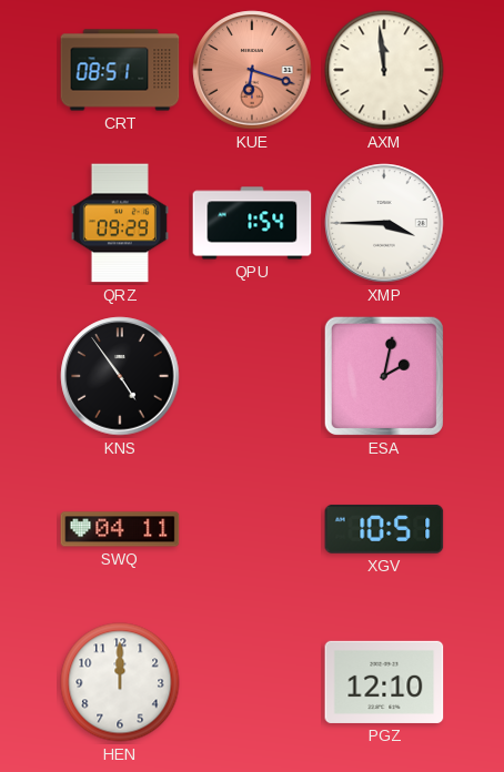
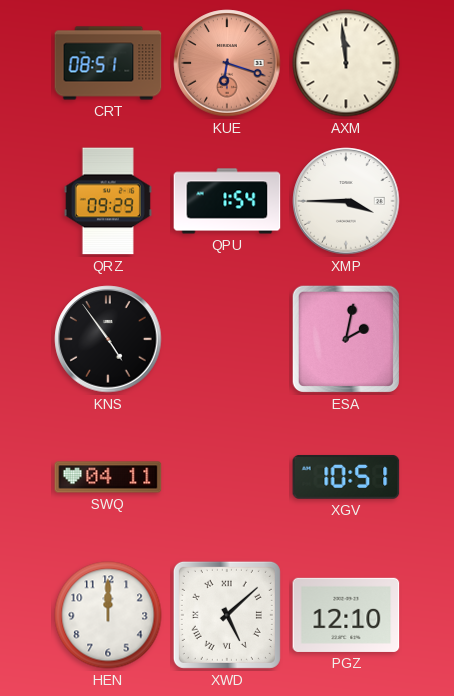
XWD: none -> 5:08 (227, 615)
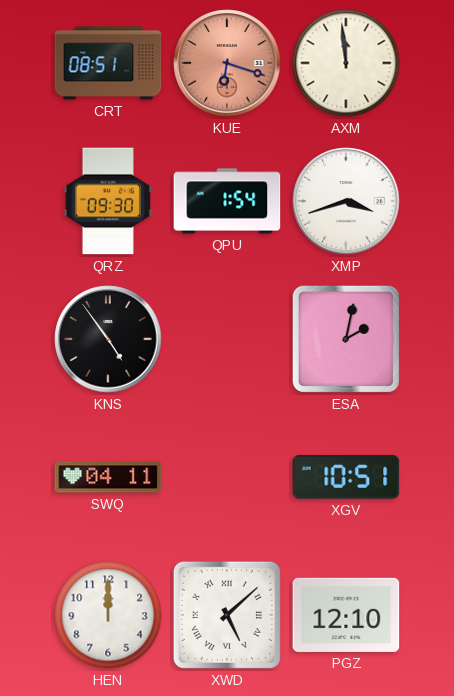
QRZ: 09:29 -> 09:30 (108, 201)
XMP: 3:45 -> 3:42 (346, 201)
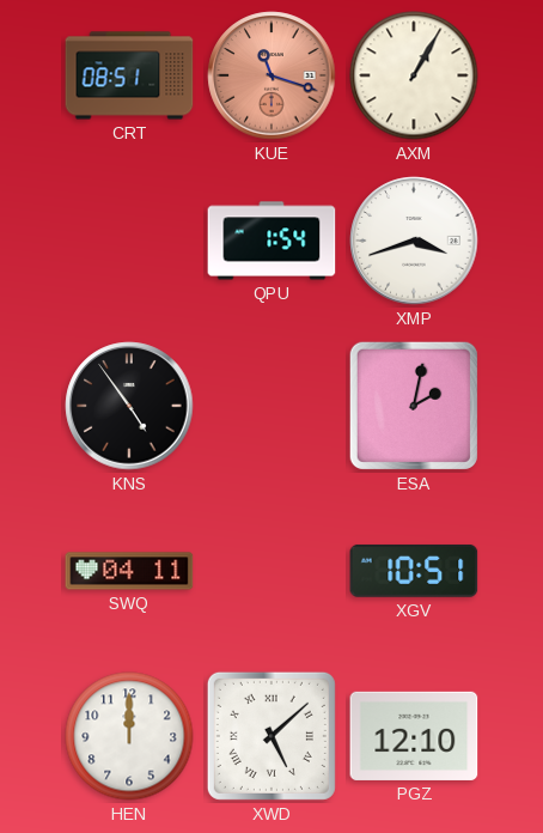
KUE: 6:18 -> 11:18 (271, 75)
AXM: 11:59 -> 1:05 (414, 75)
QRZ: 09:30 -> none (108, 201)
